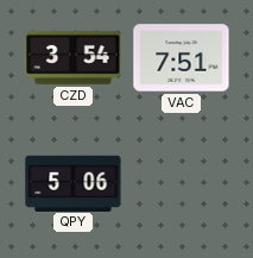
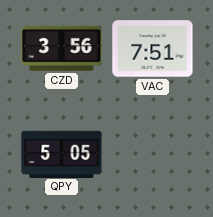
CZD: 3:54 -> 3:56 (62, 48)
QPY: 5:06 -> 5:05 (62, 154)
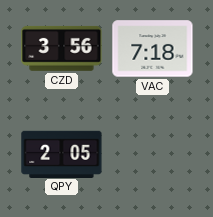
VAC: 7:51 -> 7:18 (153, 49)
QPY: 5:05 -> 2:05 (62, 154)
